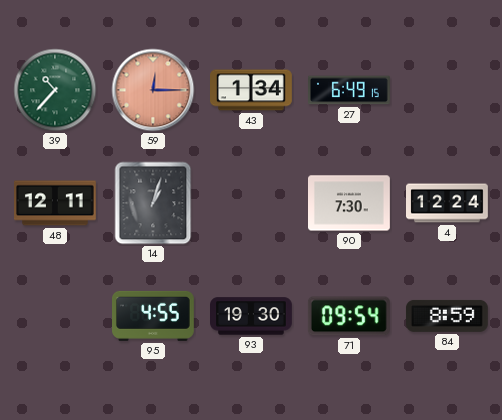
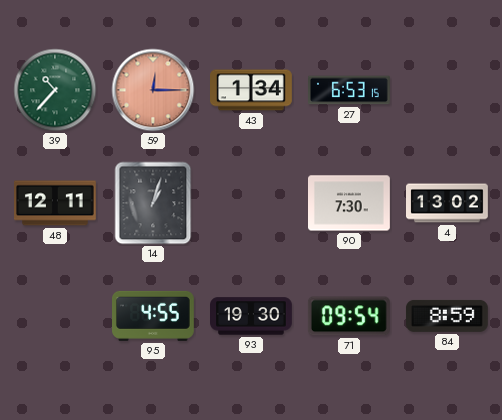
27: 6:49 -> 6:53 (350, 90)
4: 12:24 -> 13:02 (447, 203)
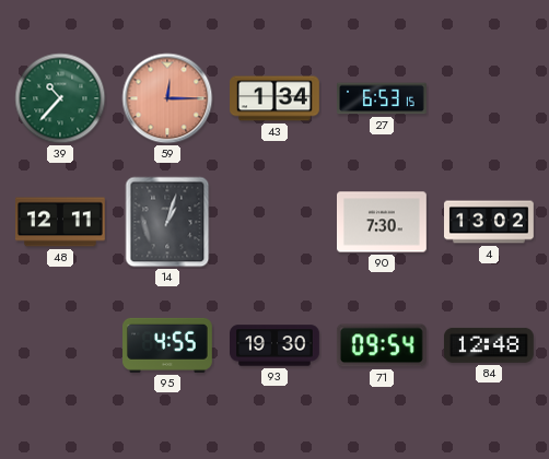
84: 8:59 -> 12:48 (489, 345)
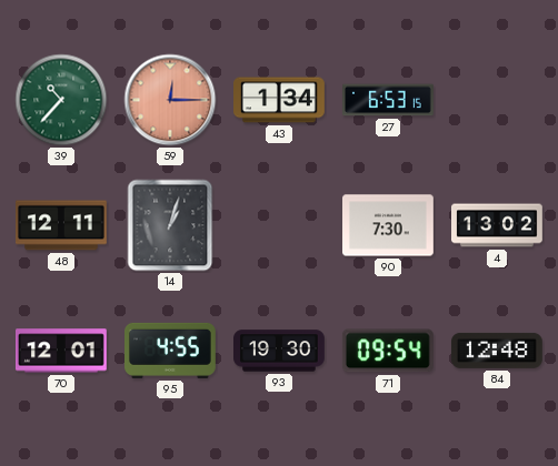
70: none -> 12:01 (62, 351)
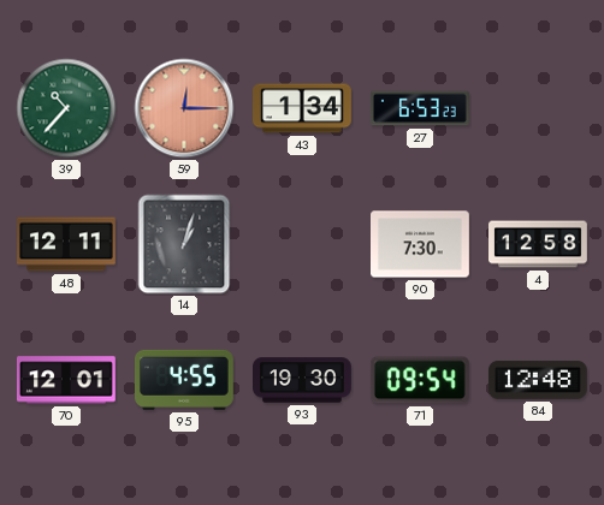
27: 6:53:15 -> 6:53:23 (421, 108)
4: 13:02 -> 12:58 (538, 244)
